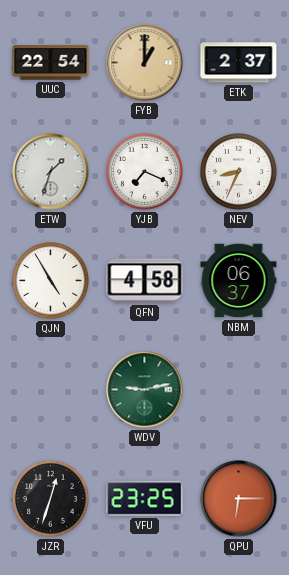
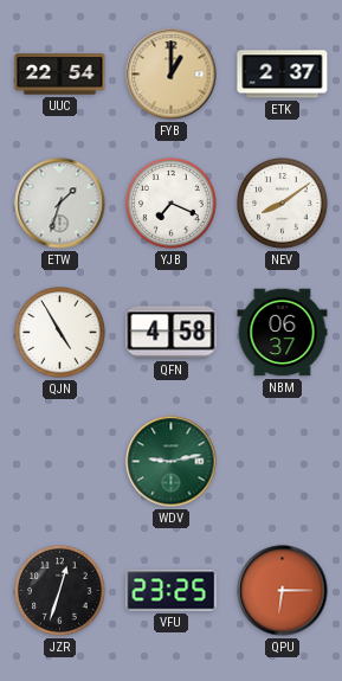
NEV: 8:34 -> 8:09 (283, 204)
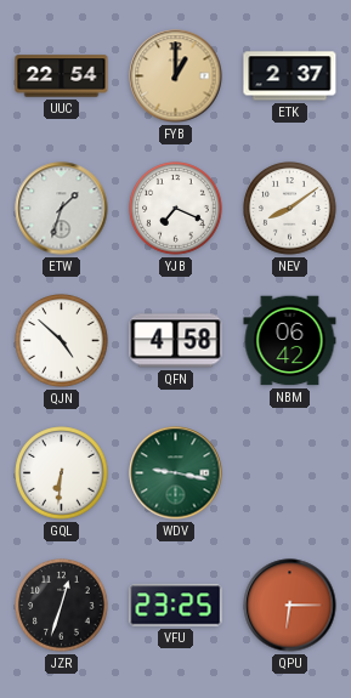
QJN: 4:55 -> 4:52 (62, 341)
NBM: 06:37 -> 06:42 (290, 341)
GQL: none -> 6:31 (62, 473)
WDV: 9:13 -> 9:17 (176, 473)
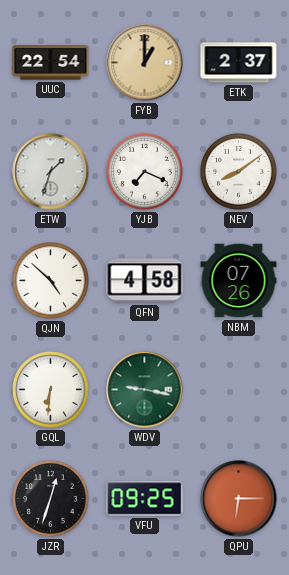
NBM: 06:42 -> 07:26 (239, 281)
VFU: 23:25 -> 09:25 (145, 499)
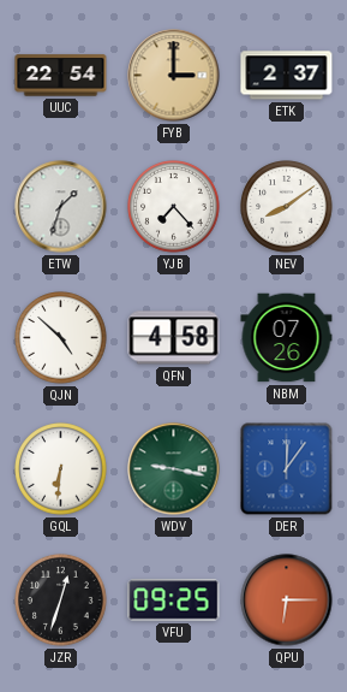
FYB: 1:00 -> 3:00 (174, 76)
YJB: 7:19 -> 7:23 (174, 207)
DER: none -> 12:06 (287, 469)
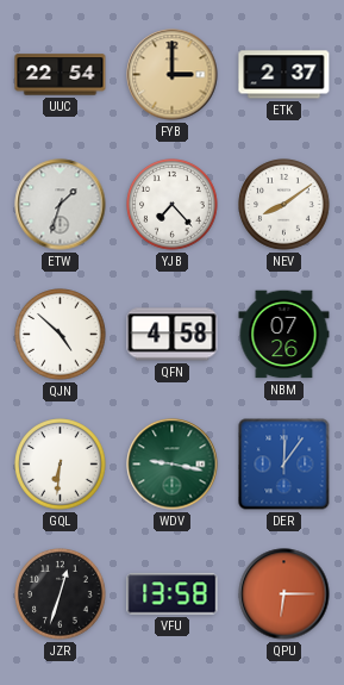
VFU: 09:25 -> 13:58 (173, 594)
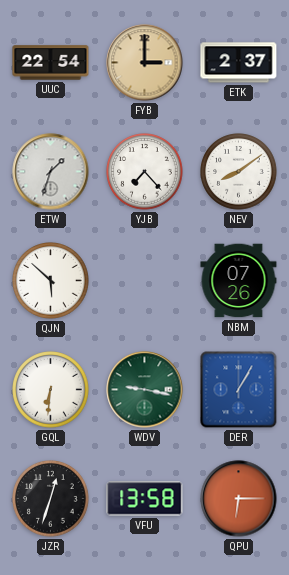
QJN: 4:52 -> 5:52 (51, 281)
QFN: 4:58 -> none (173, 335)
DER: 12:06 -> 1:05 (239, 390)
